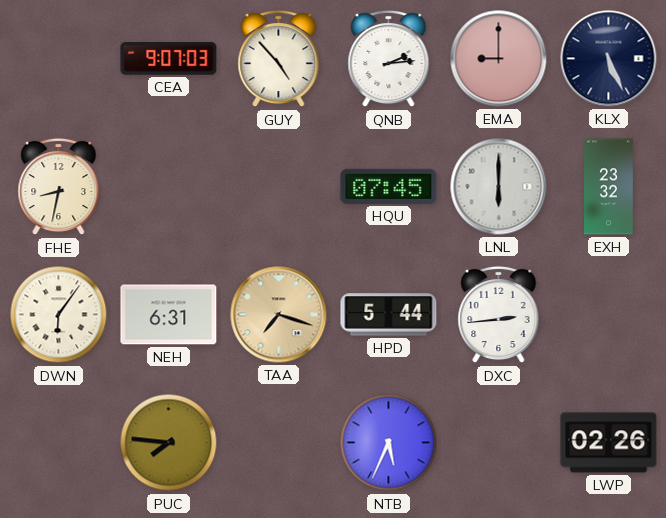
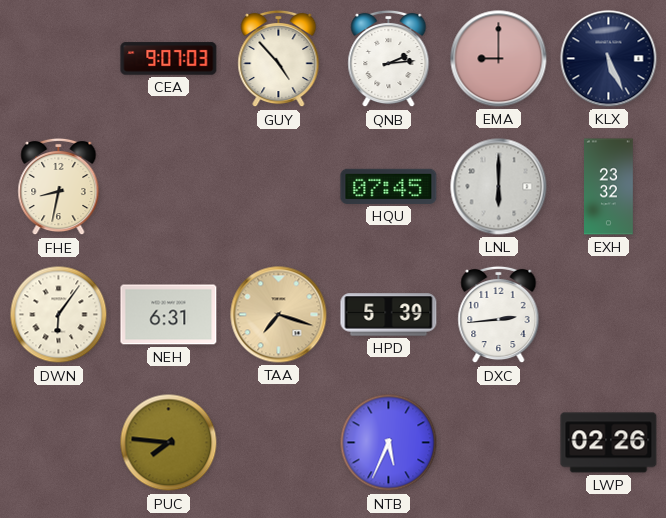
HPD: 5:44 -> 5:39 (389, 315)
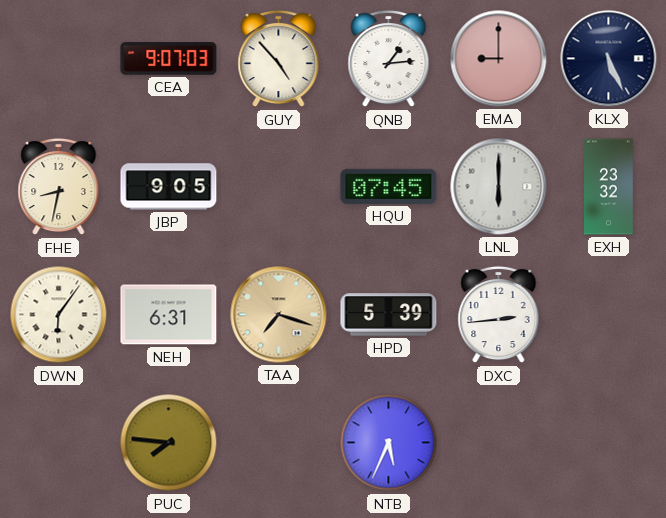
QNB: 2:14 -> 1:14 (389, 59)
JBP: none -> 9:05 (169, 187)
LWP: 02:26 -> none (609, 443)
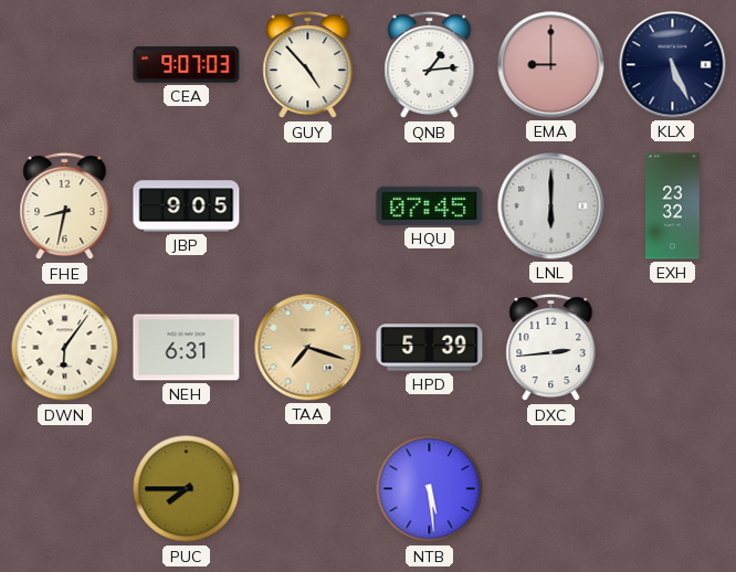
PUC: 7:46 -> 7:45 (187, 489)
NTB: 5:34 -> 5:29 (430, 489)
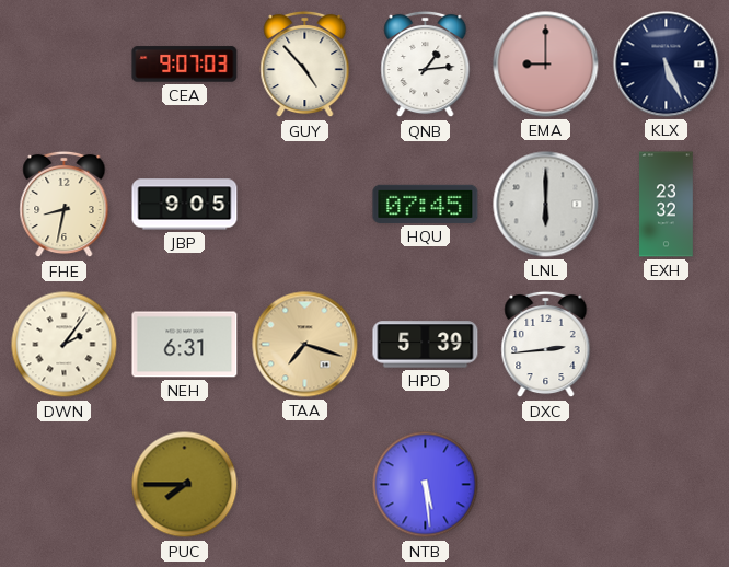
DWN: 6:06 -> 2:06 (65, 345)
